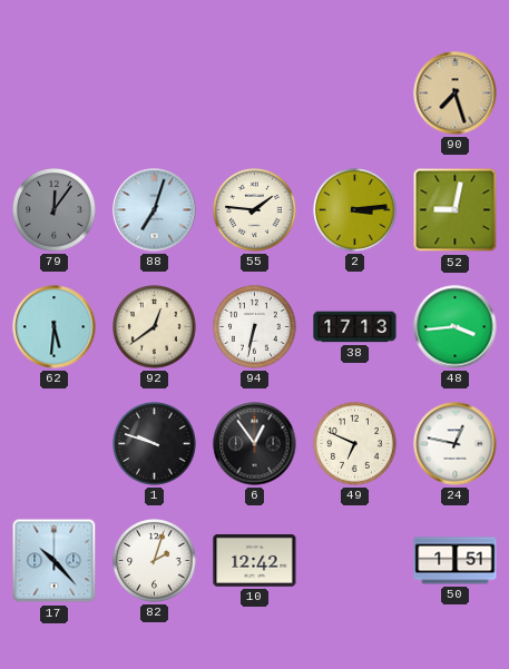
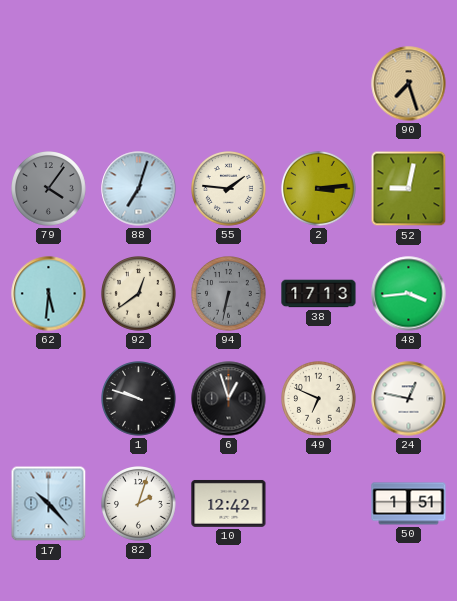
79: 12:06 -> 4:06 (49, 189)
94 dial: white -> grey (229, 294)
6: 12:54 -> 12:57 (229, 399)
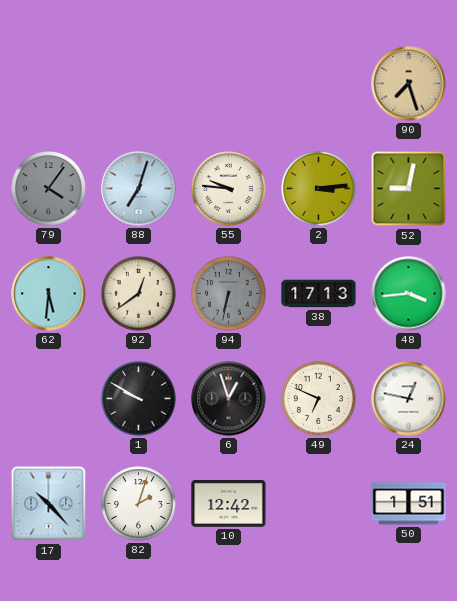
55: 1:46 -> 9:46 (229, 189)
1: 9:48 -> 9:50 (139, 399)
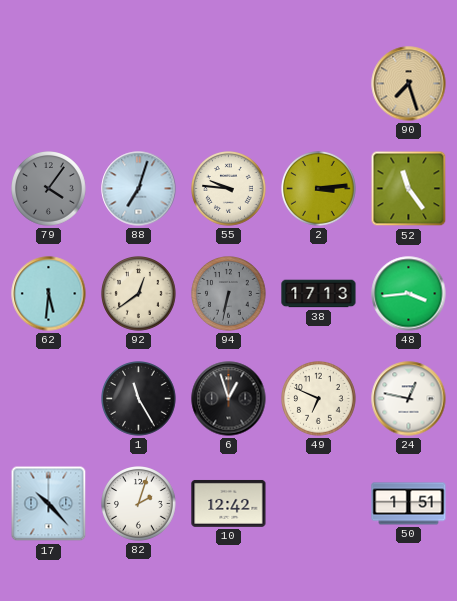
52: 9:02 -> 11:24 (409, 189)
1: 9:50 -> 11:25 (139, 399)
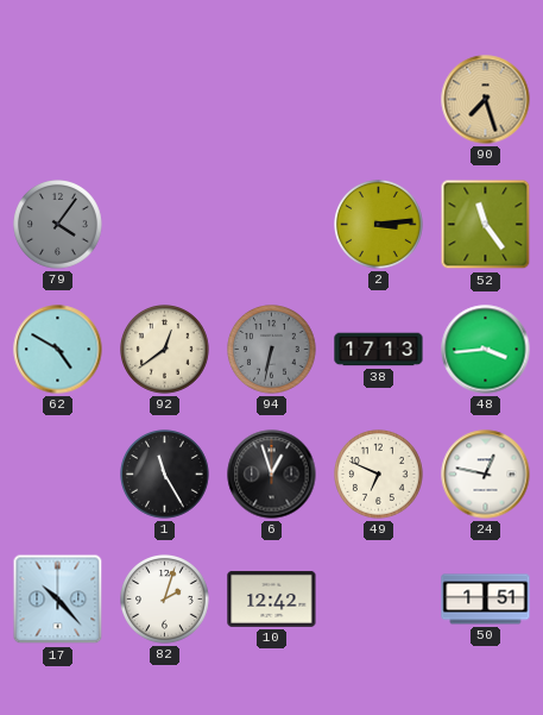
88: 7:03 -> none (139, 189)
55: 9:46 -> none (229, 189)
62: 5:31 -> 4:50 (58, 350)
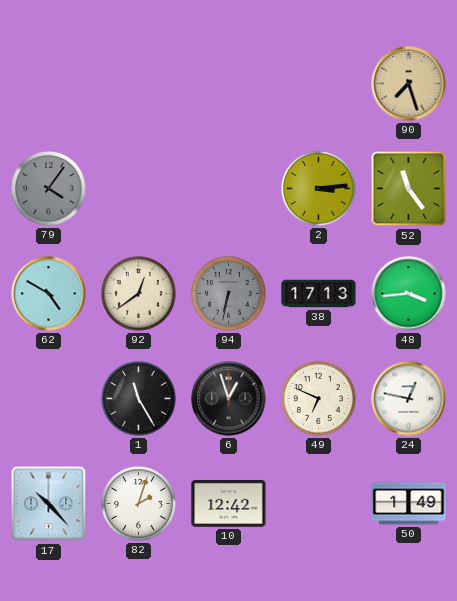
50: 1:51 -> 1:49 (409, 504)
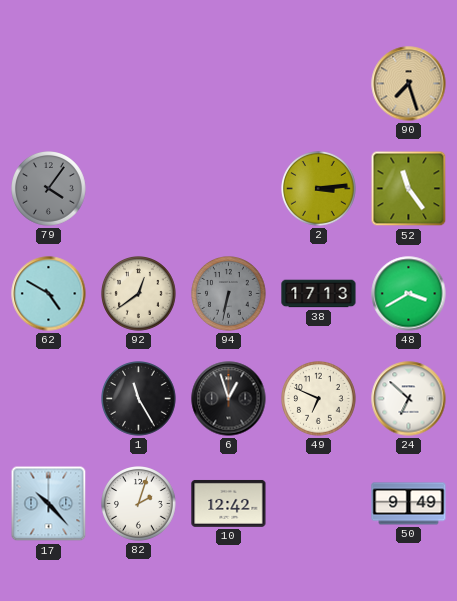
48: 3:44 -> 3:40 (409, 294)
24: 12:47 -> 6:52 (409, 399)
50: 1:49 -> 9:49 (409, 504)
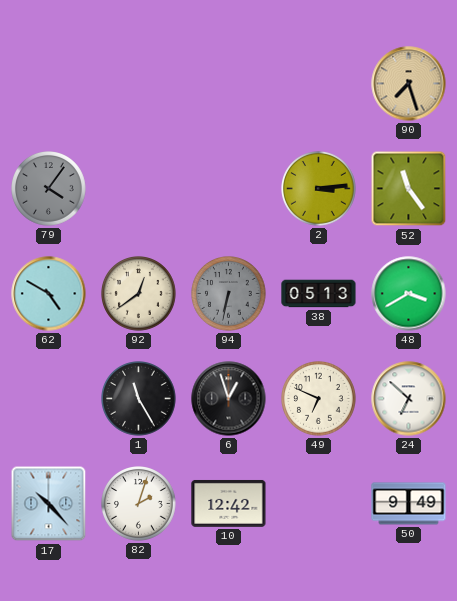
38: 17:13 -> 05:13 (319, 294)
